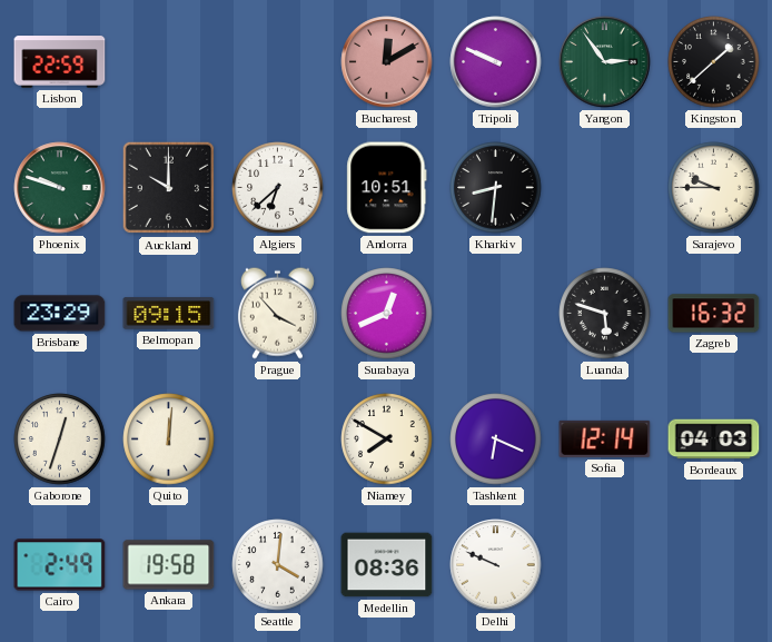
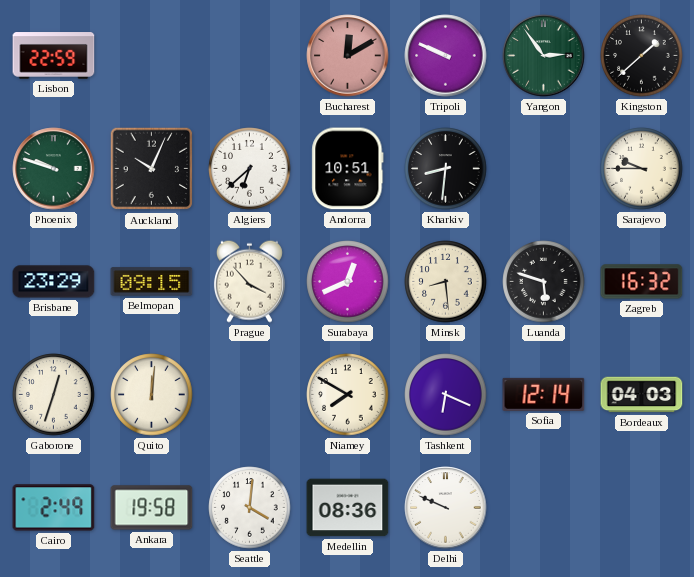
Auckland: 10:00 -> 10:04 (152, 169)
Minsk: none -> 8:29 (446, 282)
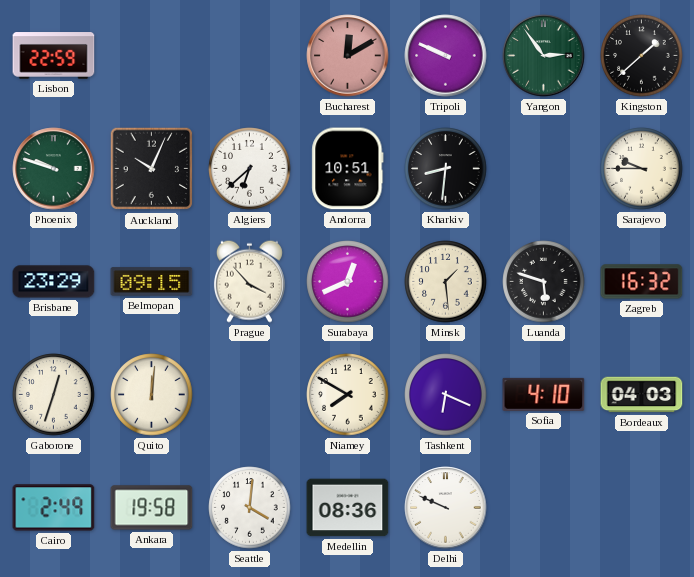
Minsk: 8:29 -> 1:29 (446, 282)
Sofia: 12:14 -> 4:10 (544, 394)
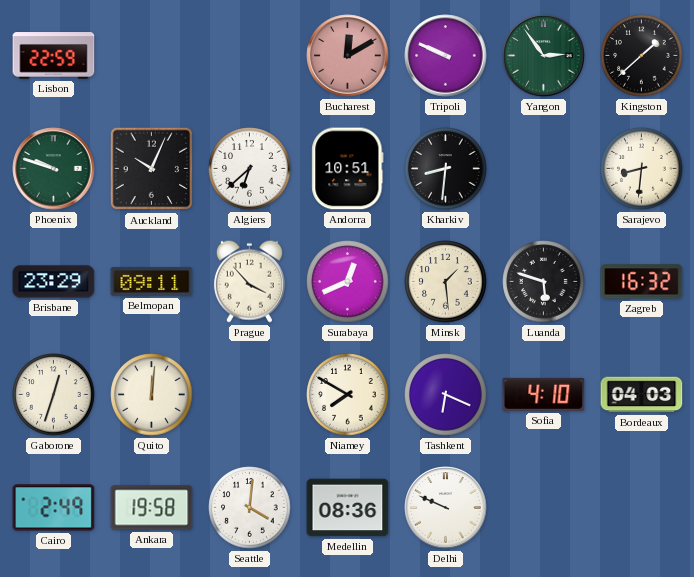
Sarajevo: 9:45 -> 8:31 (642, 169)
Belmopan: 09:15 -> 09:11 (152, 282)
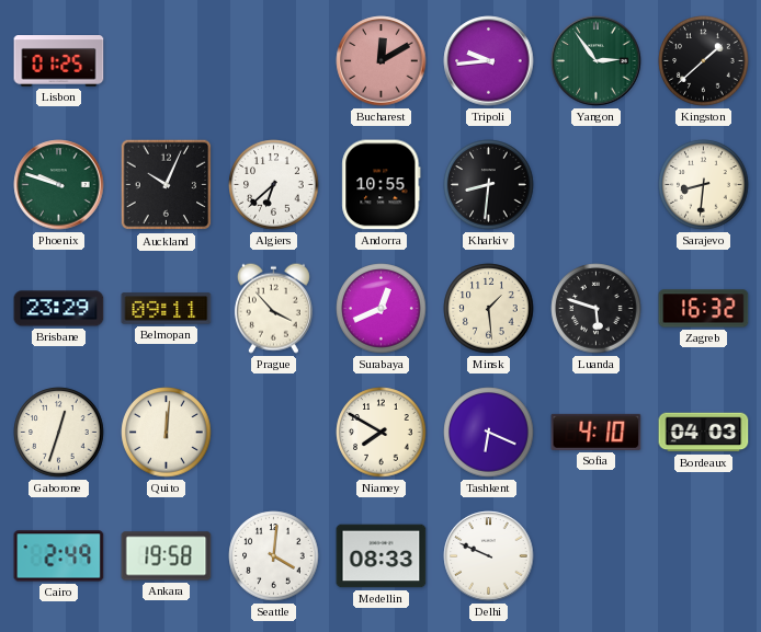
Lisbon: 22:59 -> 01:25 (59, 61)
Tripoli: 9:49 -> 9:44 (489, 61)
Andorra: 10:51 -> 10:55 (382, 185)
Medellin: 08:36 -> 08:33 (382, 556)
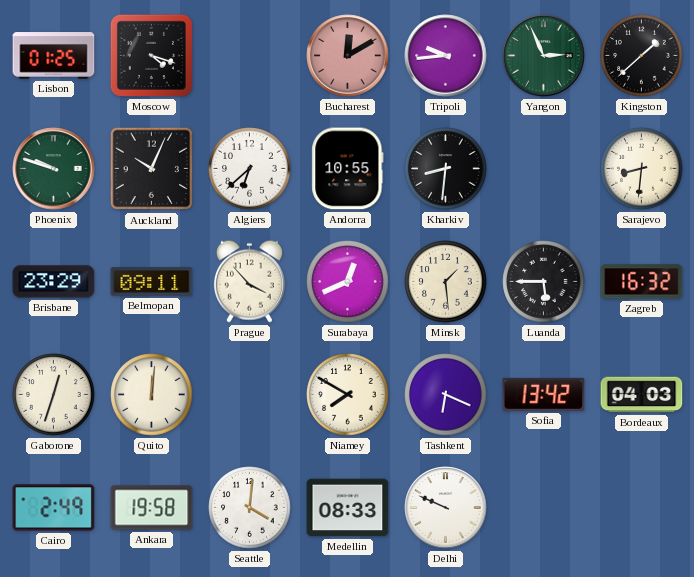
Moscow: none -> 4:18 (151, 55)
Yangon: 2:54 -> 2:56 (544, 56)
Luanda: 5:48 -> 5:45 (544, 282)
Sofia: 4:10 -> 13:42 (544, 394)
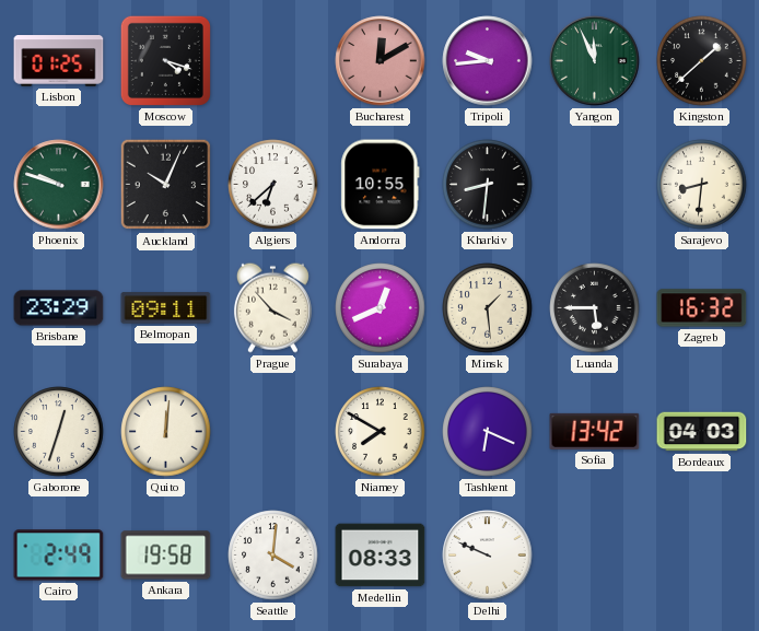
Yangon: 2:56 -> 11:56 (595, 61)
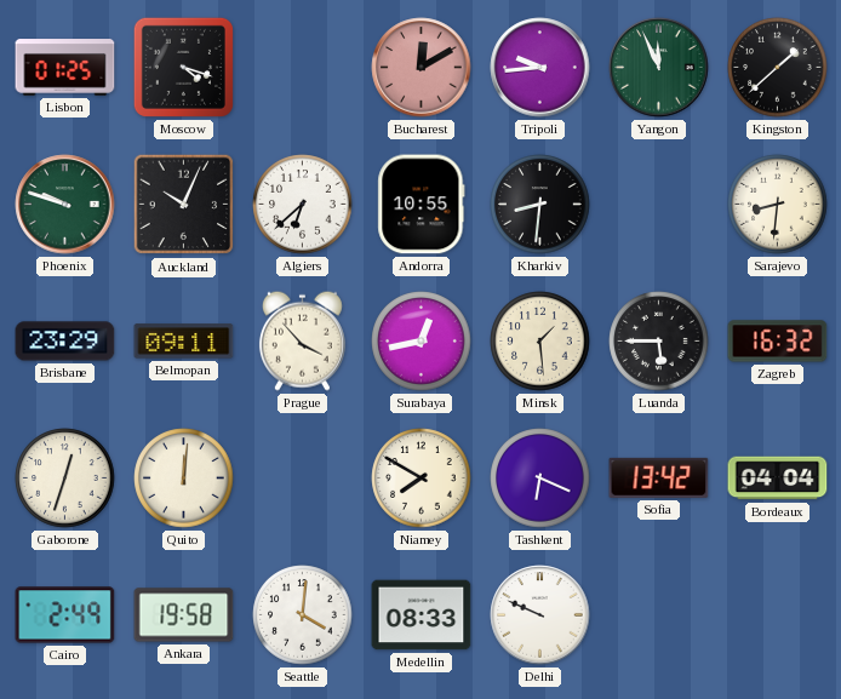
Surabaya: 12:41 -> 12:43 (422, 342)
Bordeaux: 04:03 -> 04:04 (778, 479)
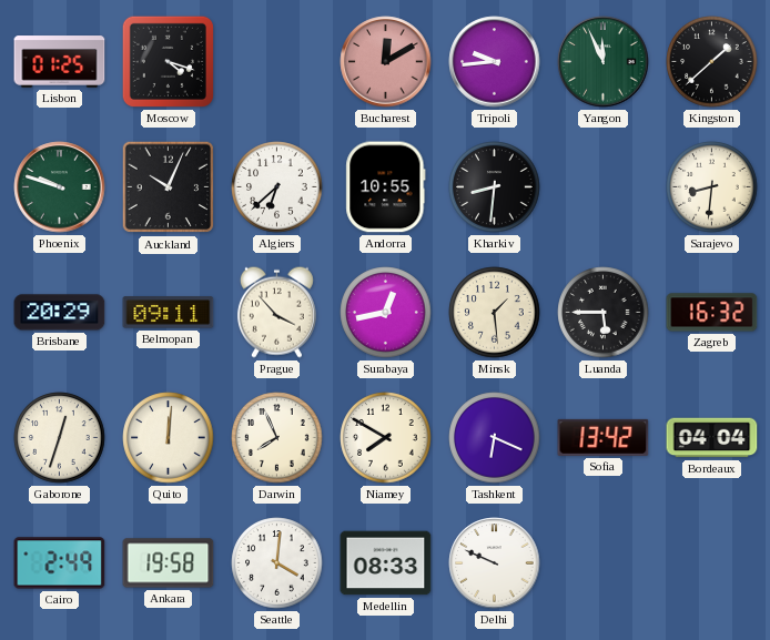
Brisbane: 23:29 -> 20:29 (60, 313)
Darwin: none -> 7:56 (277, 438)
